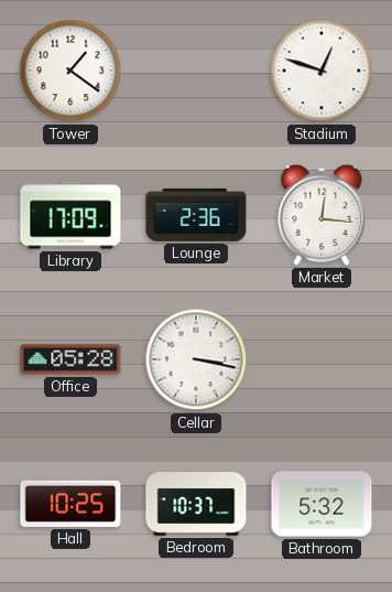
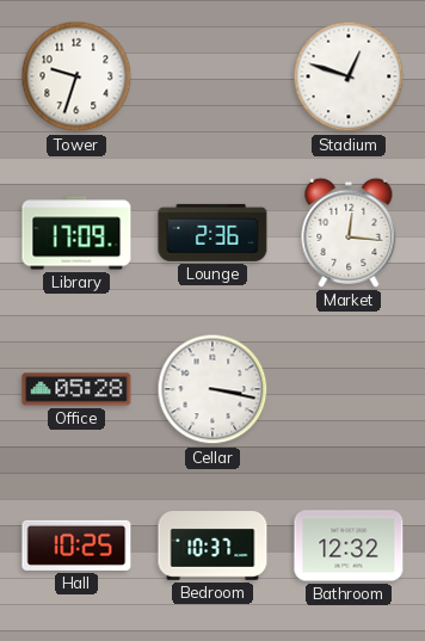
Tower: 1:21 -> 9:33 (76, 76)
Bathroom: 5:32 -> 12:32 (349, 546)
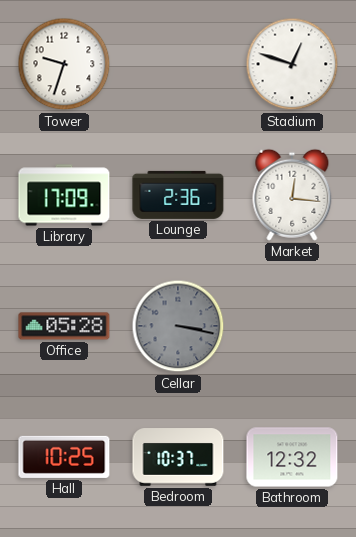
Cellar dial: white -> grey (178, 326)
